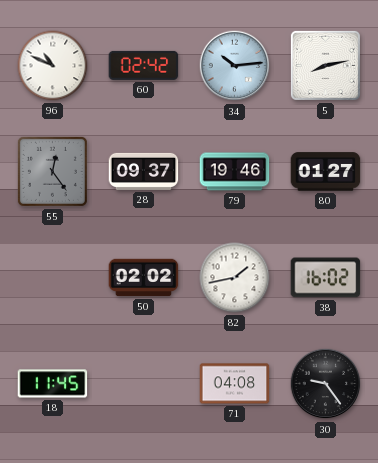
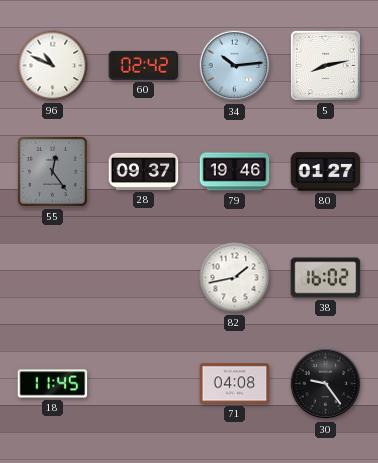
50: 02:02 -> none (144, 278)
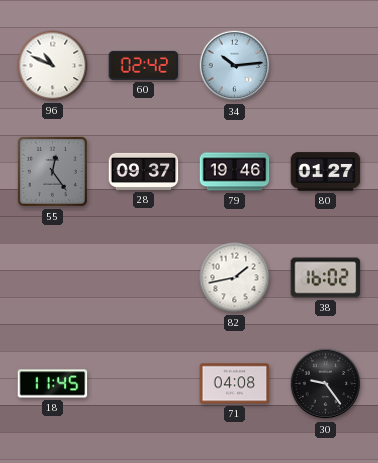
5: 8:13 -> none (325, 65)
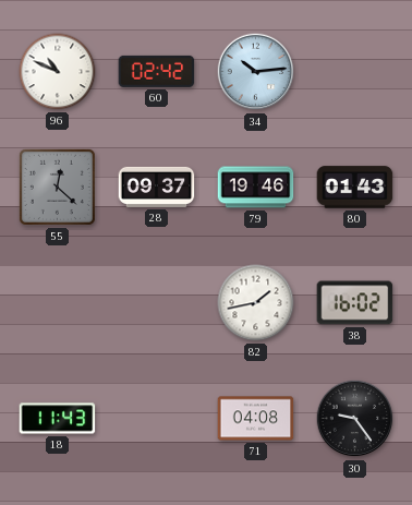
55: 12:24 -> 12:22 (57, 187)
80: 01:27 -> 01:43 (355, 188)
18: 11:45 -> 11:43 (58, 419)
